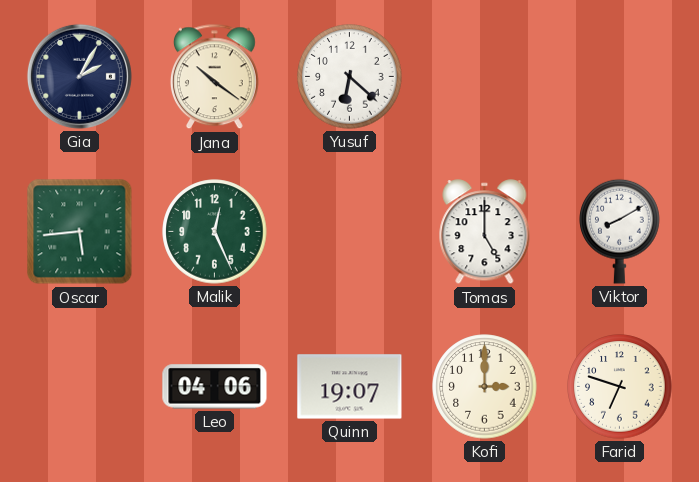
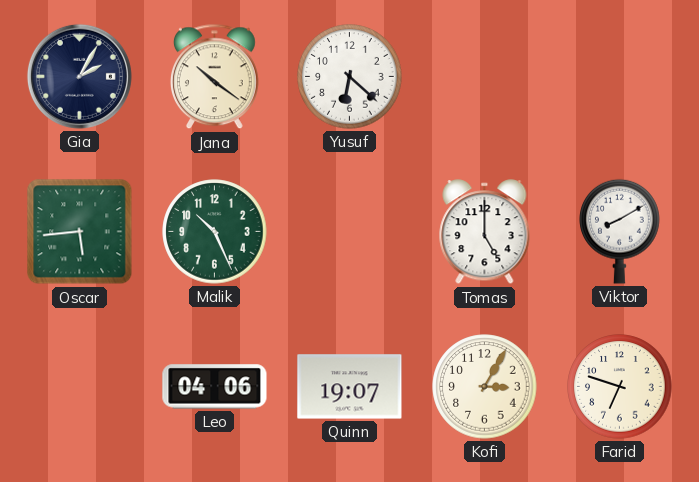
Malik: 12:26 -> 10:26 (215, 232)
Kofi: 3:00 -> 3:05 (485, 387)
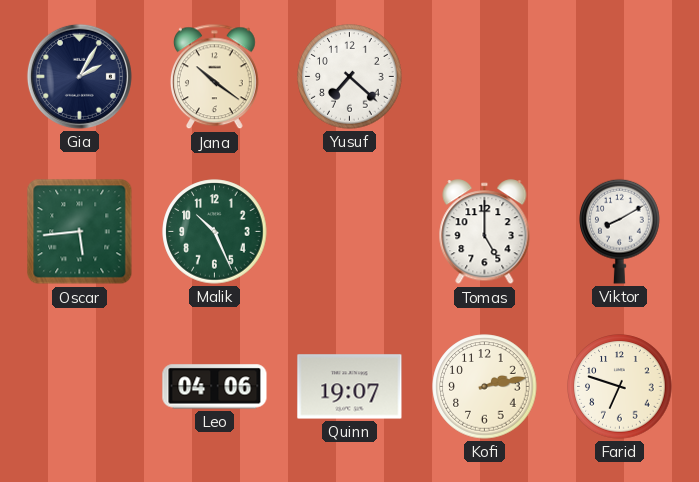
Yusuf: 6:22 -> 7:22 (350, 77)
Kofi: 3:05 -> 2:13 (485, 387)
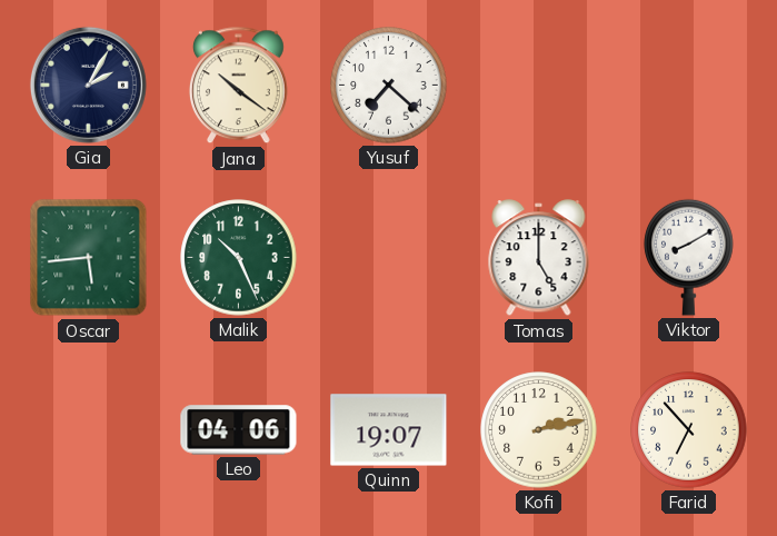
Farid: 6:48 -> 6:53 (689, 430)
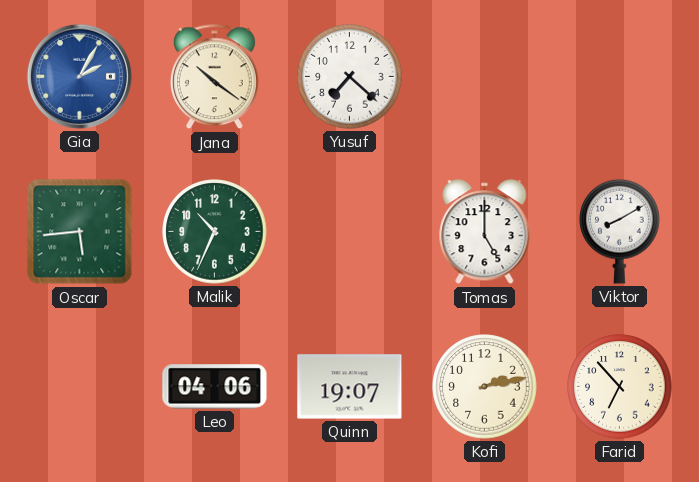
Gia dial: navy -> blue (79, 76)
Malik: 10:26 -> 10:34 (215, 232)
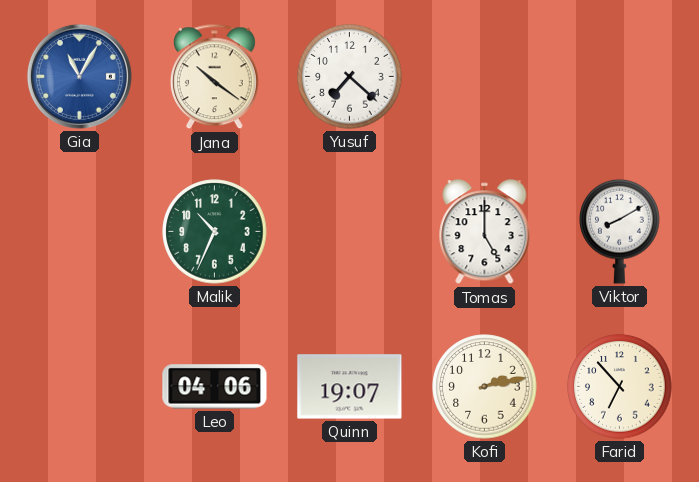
Gia: 2:05 -> 11:05 (79, 76)
Oscar: 5:44 -> none (80, 232)
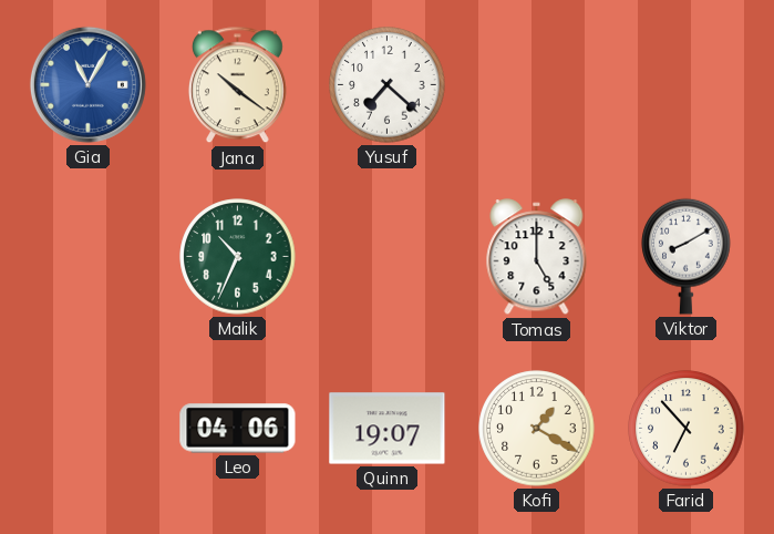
Kofi: 2:13 -> 1:20 (537, 429)
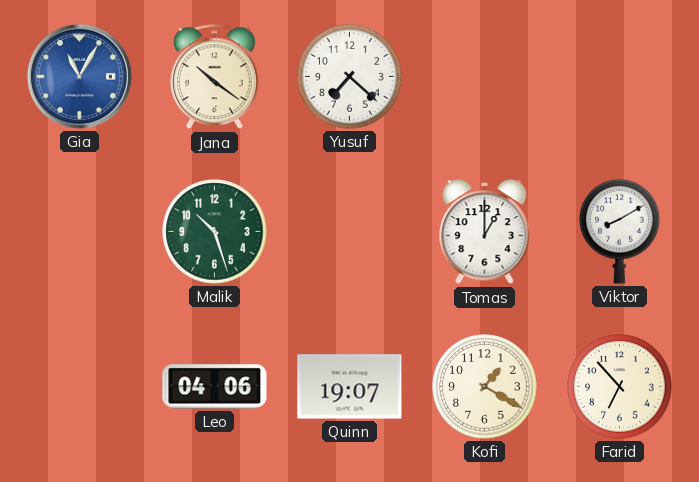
Malik: 10:34 -> 10:27 (215, 232)
Tomas: 5:00 -> 1:00 (485, 232)
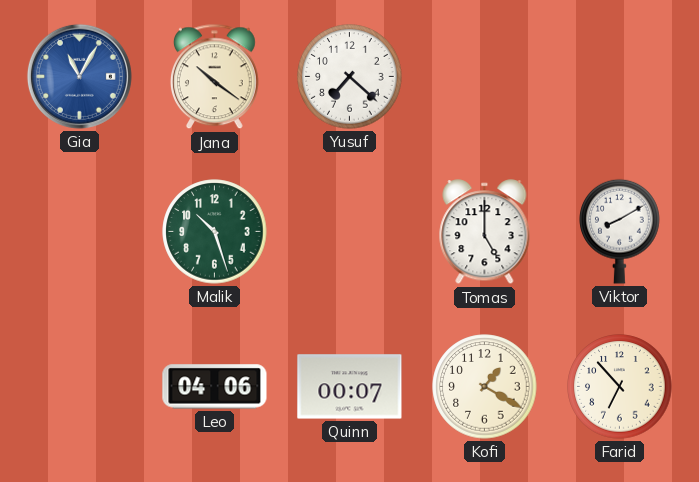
Tomas: 1:00 -> 5:00 (485, 232)
Quinn: 19:07 -> 00:07 (350, 387)
